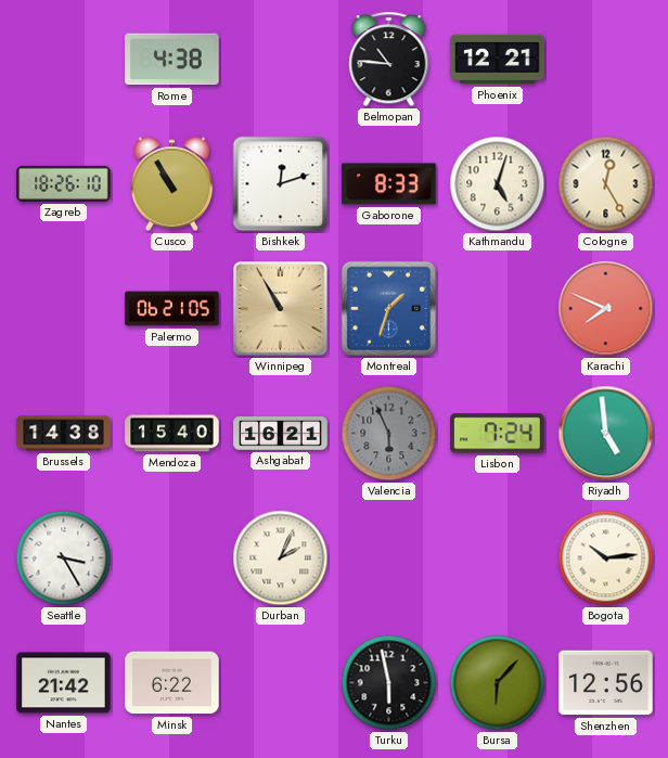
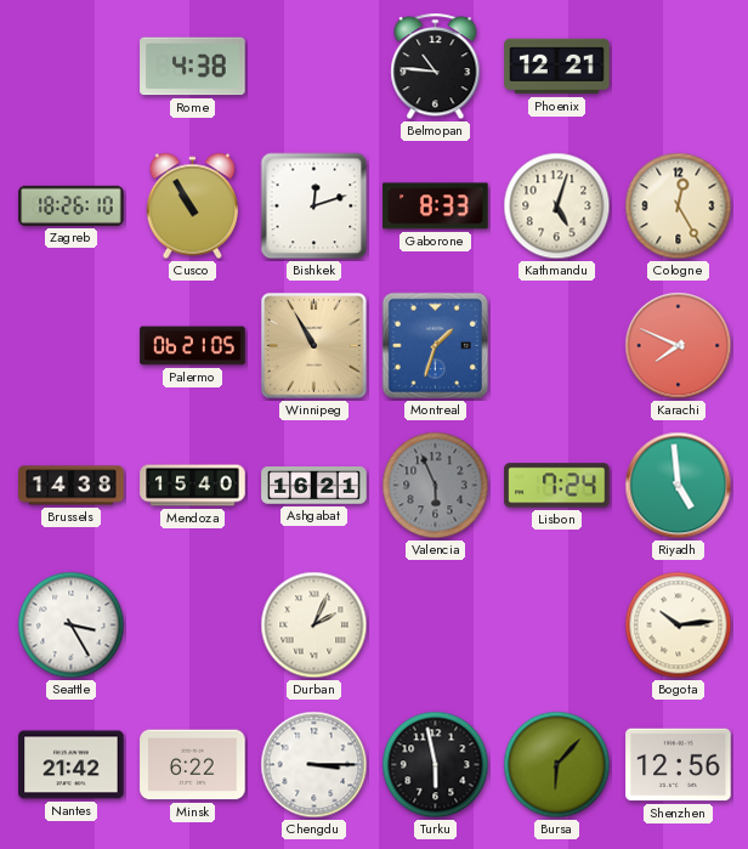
Chengdu: none -> 3:15 (314, 765)
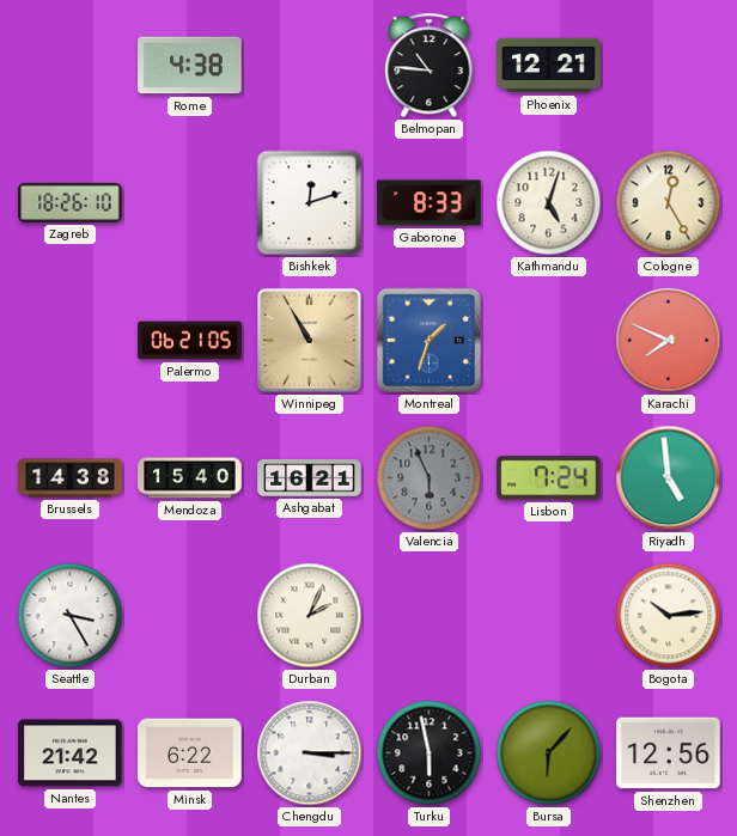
Cusco: 10:55 -> none (193, 206)
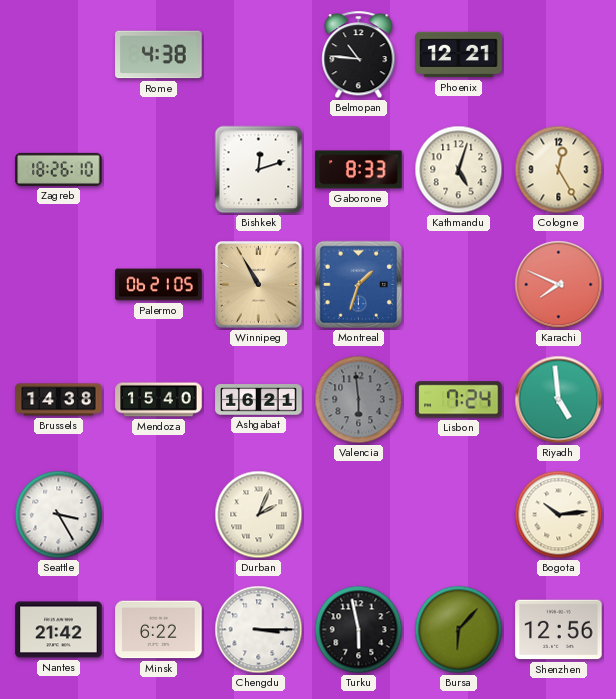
Valencia: 5:56 -> 5:59 (359, 400)
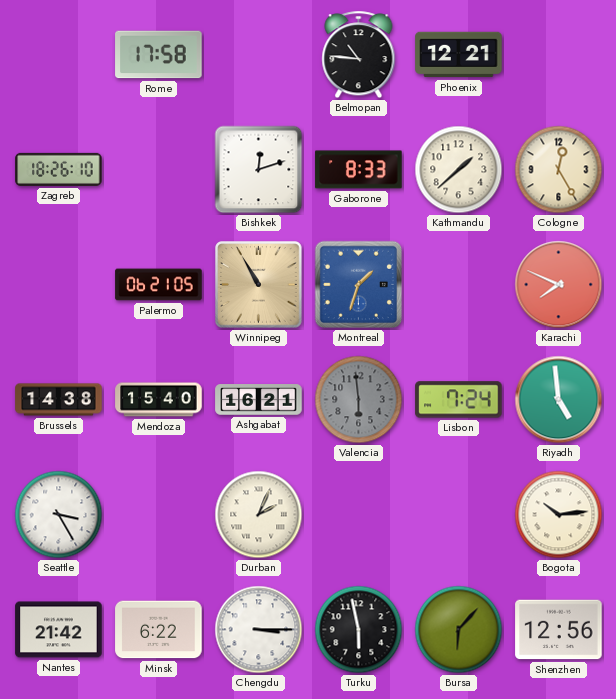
Rome: 4:38 -> 17:58 (159, 55)
Kathmandu: 5:03 -> 1:38 (459, 170)
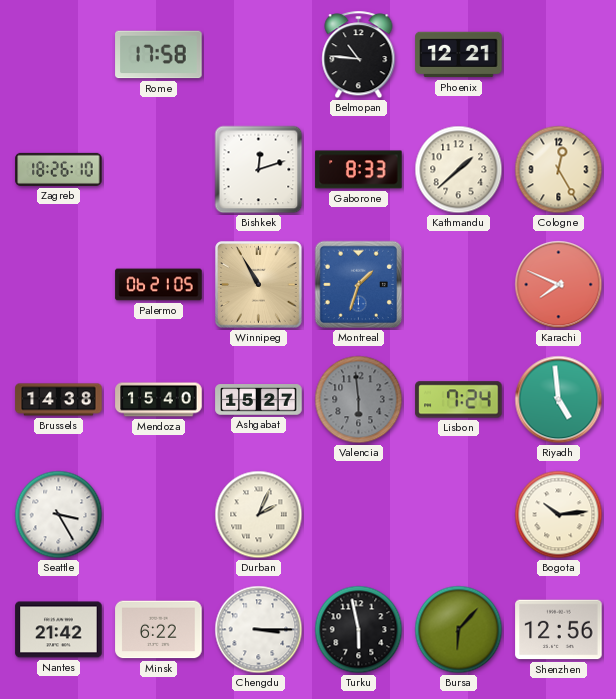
Ashgabat: 16:21 -> 15:27 (259, 400)
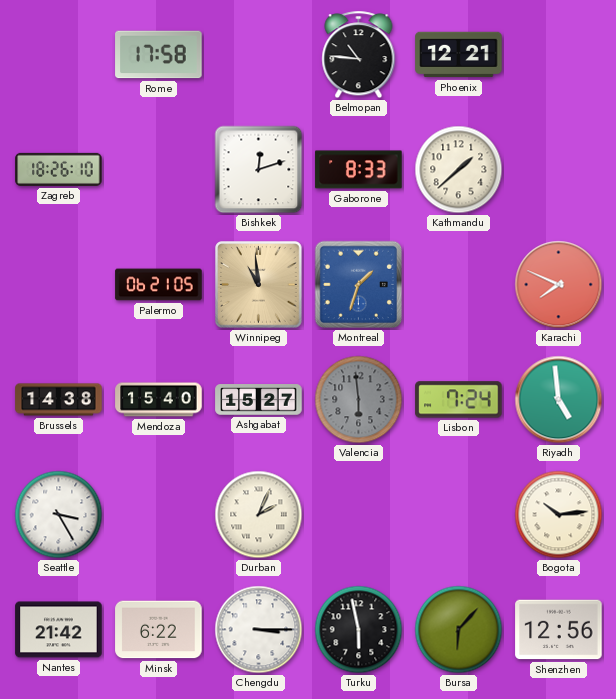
Cologne: 12:25 -> none (559, 170)
Winnipeg: 10:55 -> 10:59 (259, 285)
